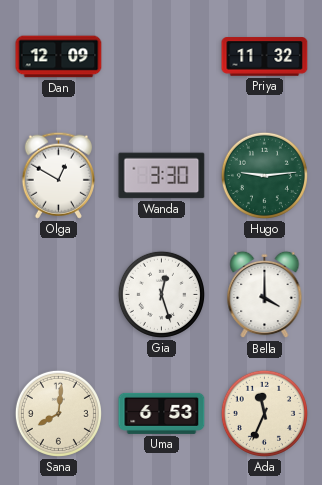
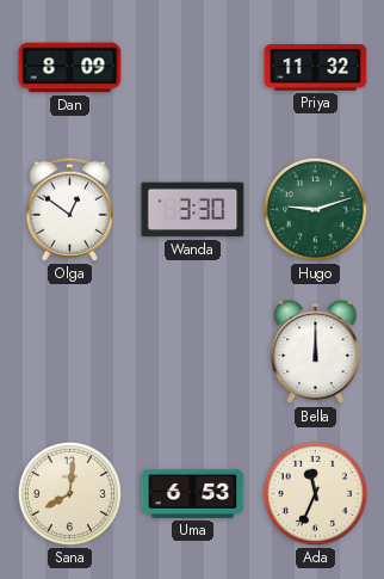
Dan: 12:09 -> 8:09 (70, 68)
Olga: 12:50 -> 12:51 (69, 209)
Hugo: 9:14 -> 9:12 (315, 209)
Gia: 12:27 -> none (161, 294)
Bella: 4:00 -> 12:00 (316, 352)
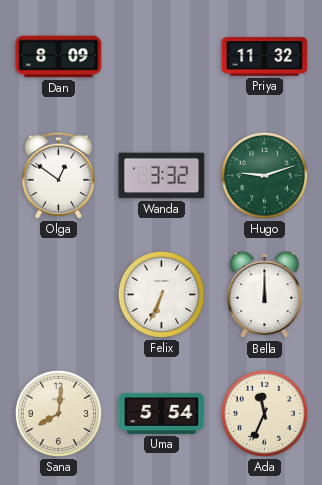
Wanda: 3:30 -> 3:32 (162, 176)
Felix: none -> 6:34 (161, 294)
Uma: 6:53 -> 5:54 (162, 413)
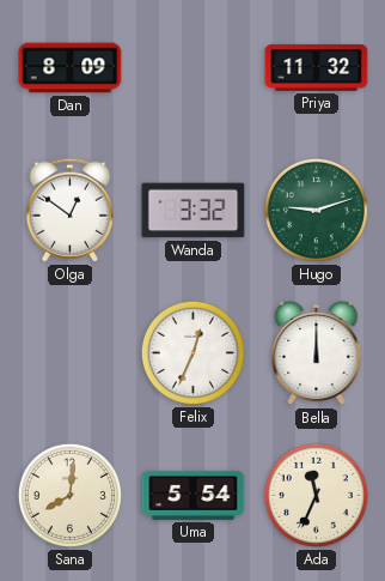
Felix: 6:34 -> 12:34 (192, 352)
